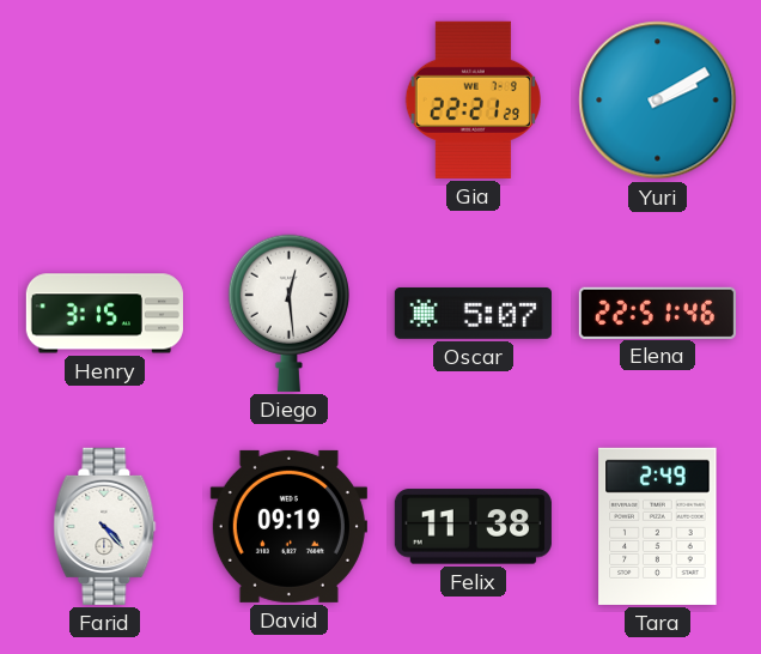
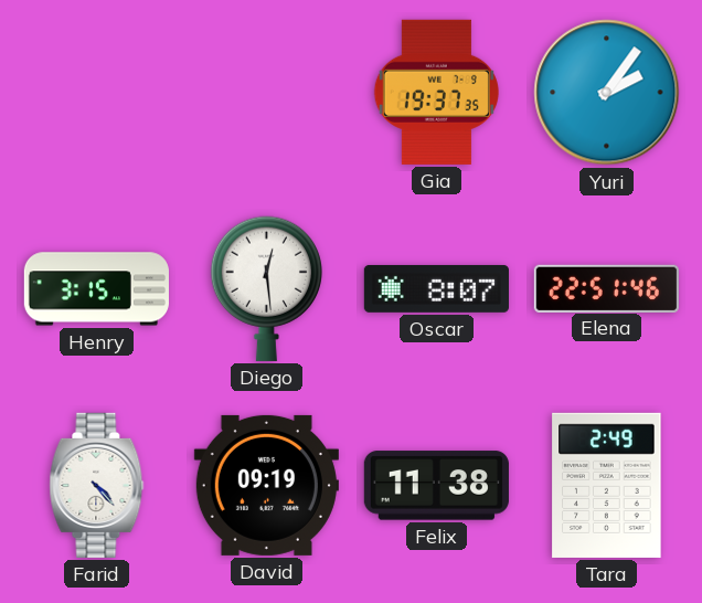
Gia: 22:21 -> 19:37 (436, 92)
Yuri: 2:10 -> 2:06 (607, 93)
Oscar: 5:07 -> 8:07 (436, 288)
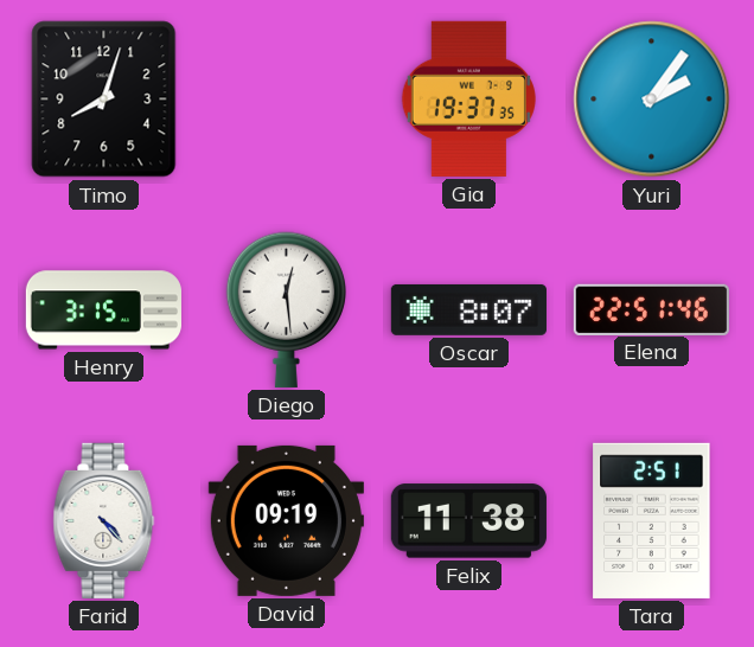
Timo: none -> 8:03 (104, 100)
Tara: 2:49 -> 2:51 (652, 520)
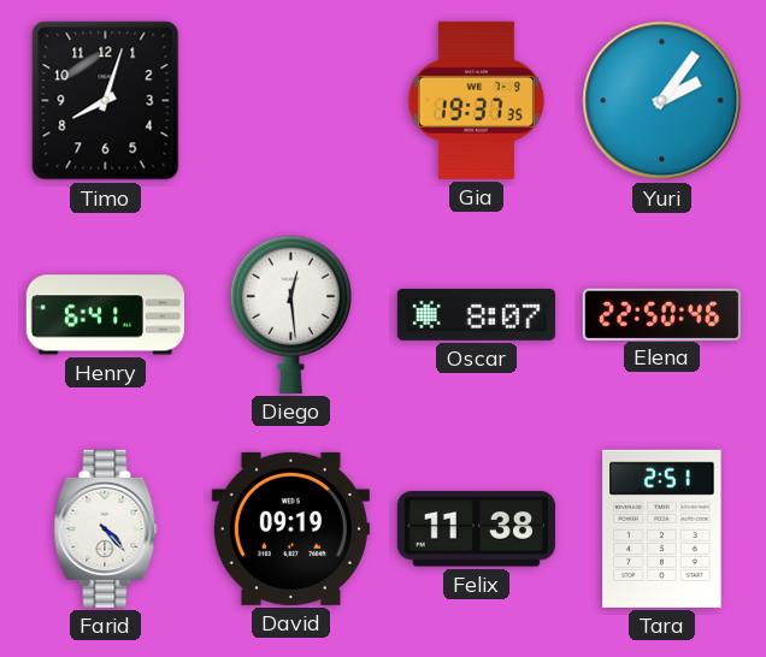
Henry: 3:15 -> 6:41 (105, 315)
Elena: 22:51 -> 22:50 (661, 314)
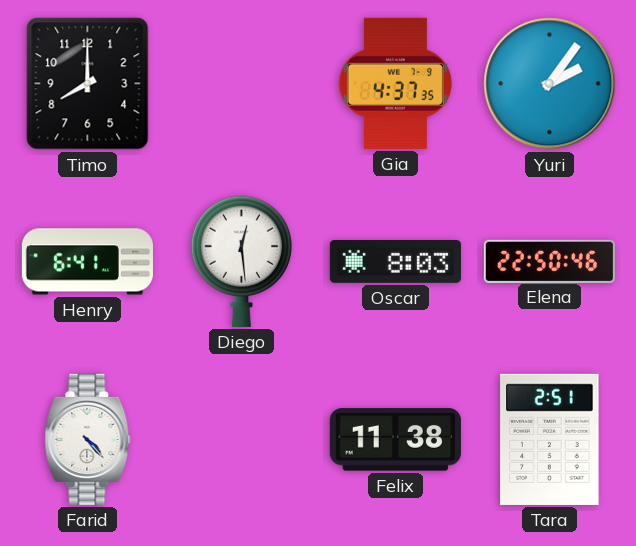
Timo: 8:03 -> 8:00 (88, 84)
Gia: 19:37 -> 4:37 (395, 83)
Oscar: 8:07 -> 8:03 (395, 261)
David: 09:19 -> none (290, 528)
